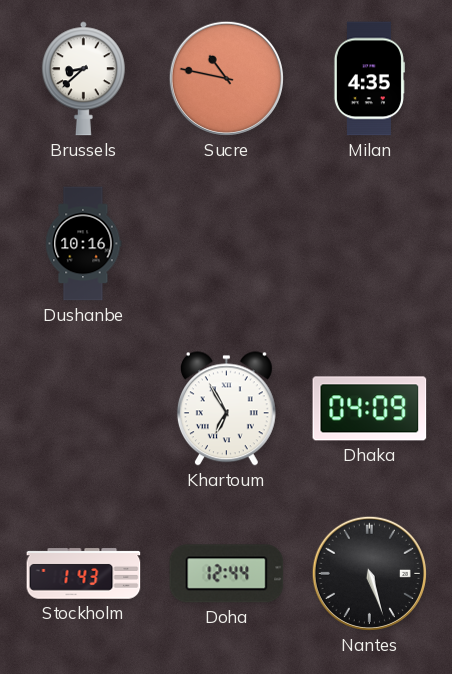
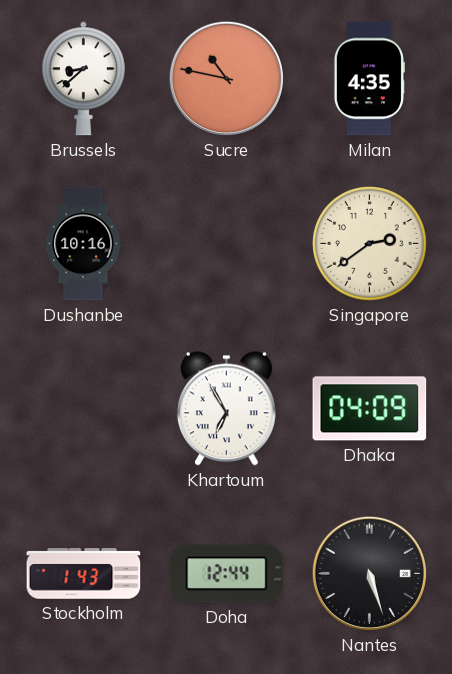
Singapore: none -> 2:39 (370, 244)
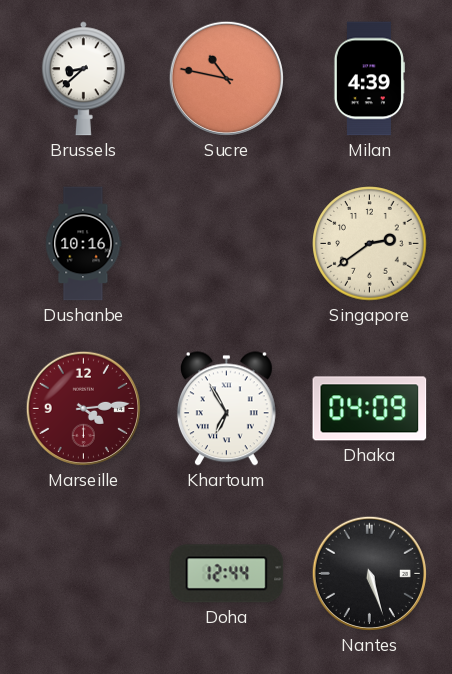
Milan: 4:35 -> 4:39 (369, 79)
Marseille: none -> 4:14 (83, 408)
Stockholm: 1:43 -> none (84, 574)
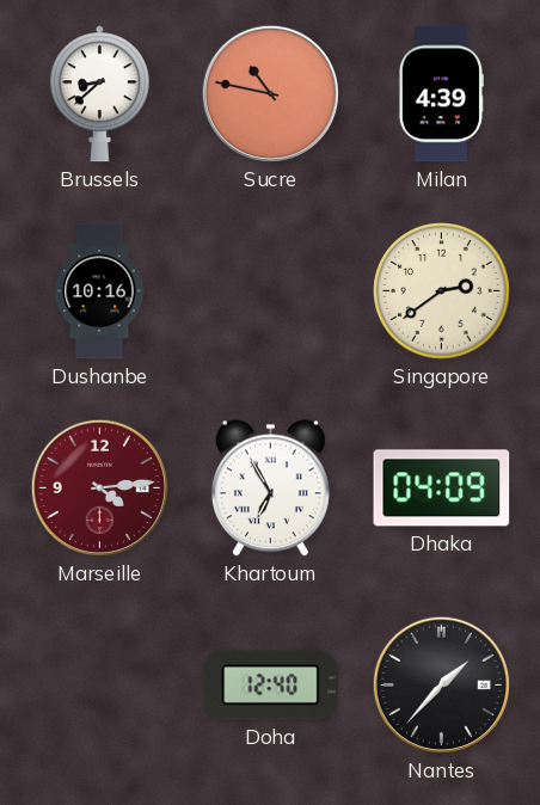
Doha: 12:44 -> 12:40 (271, 686)
Nantes: 5:27 -> 1:37 (441, 684)
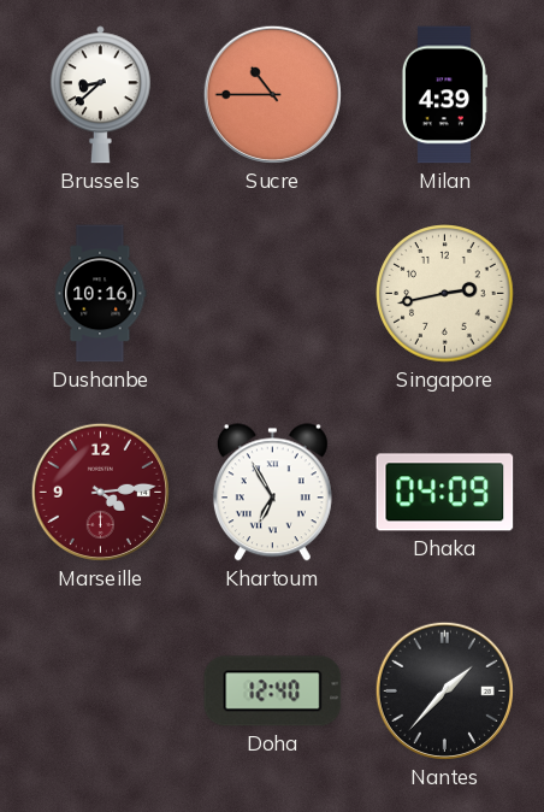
Sucre: 10:47 -> 10:45 (272, 94)
Singapore: 2:39 -> 2:43 (445, 294)
